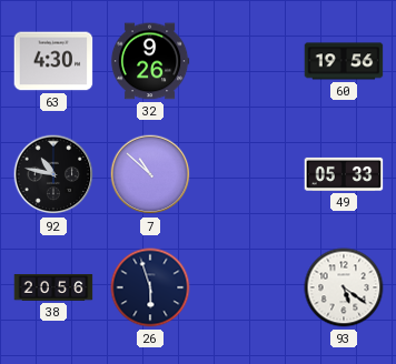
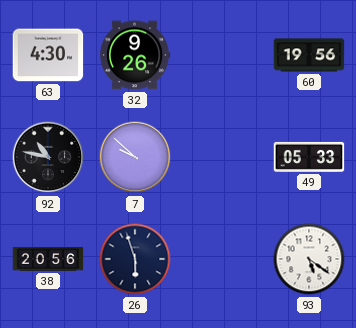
7: 10:52 -> 9:52 (135, 157)
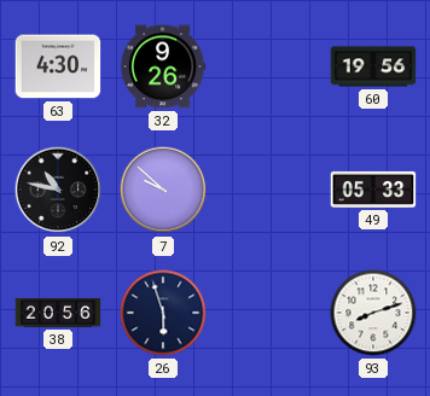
93: 5:21 -> 8:12 (373, 313)
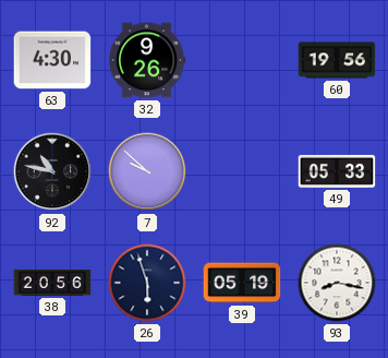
39: none -> 05:19 (242, 283)
93: 8:12 -> 8:17 (337, 283)
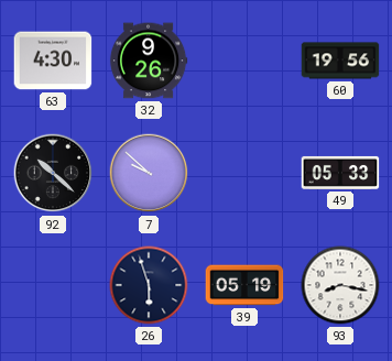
92: 10:47 -> 10:22 (53, 173)
38: 20:56 -> none (52, 283)
